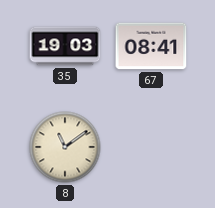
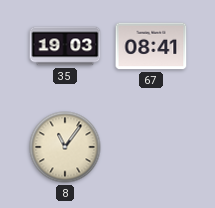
8: 11:09 -> 11:06 (65, 147)
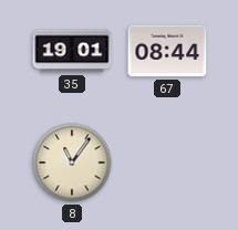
35: 19:03 -> 19:01 (72, 51)
67: 08:41 -> 08:44 (167, 51)
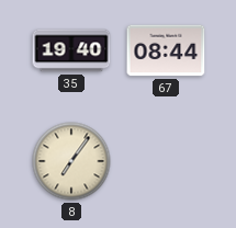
35: 19:01 -> 19:40 (71, 50)
8: 11:06 -> 7:06 (71, 161)
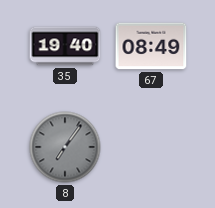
67: 08:44 -> 08:49 (151, 46)
8 dial: cream -> grey (65, 147)
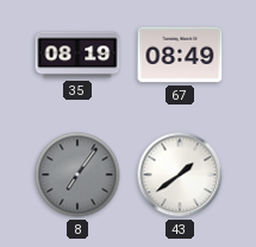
35: 19:40 -> 08:19 (77, 55)
43: none -> 1:39 (180, 175)
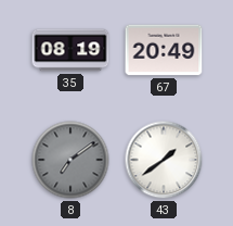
67: 08:49 -> 20:49 (164, 50)
8: 7:06 -> 7:09 (70, 160)
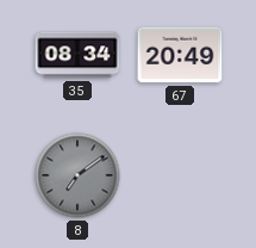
35: 08:19 -> 08:34 (77, 55)
43: 1:39 -> none (164, 160)
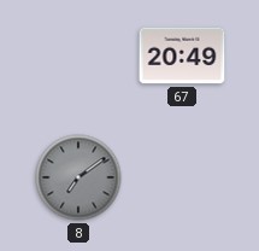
35: 08:34 -> none (77, 55)
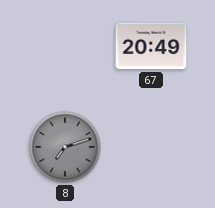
8: 7:09 -> 7:12 (65, 147)
